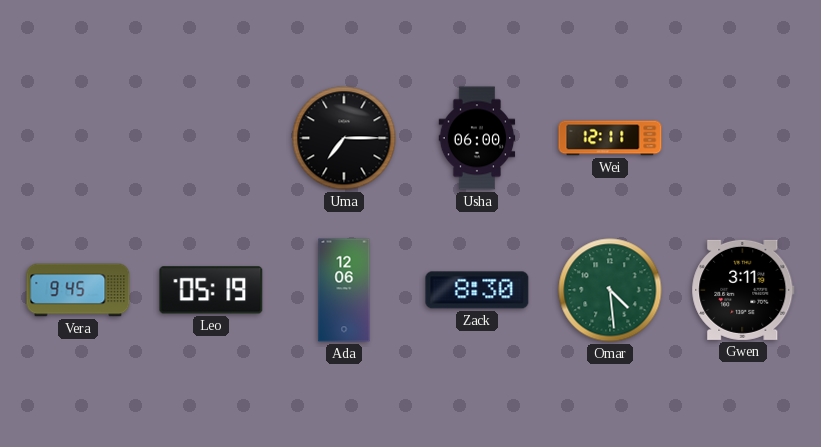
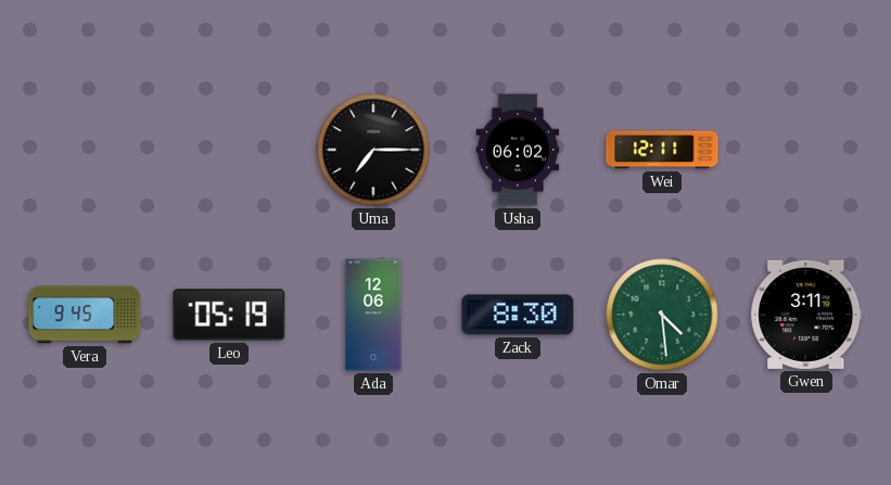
Usha: 06:00 -> 06:02 (518, 150)
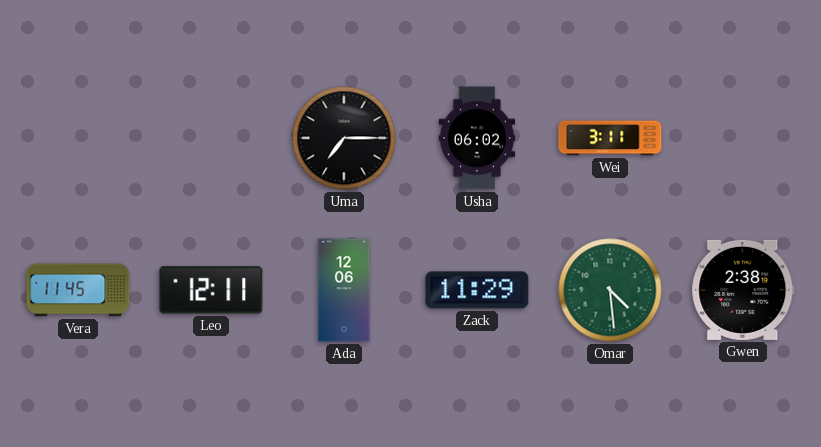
Wei: 12:11 -> 3:11 (610, 138)
Vera: 9:45 -> 11:45 (78, 290)
Leo: 05:19 -> 12:11 (211, 290)
Zack: 8:30 -> 11:29 (477, 290)
Gwen: 3:11 -> 2:38 (743, 290)
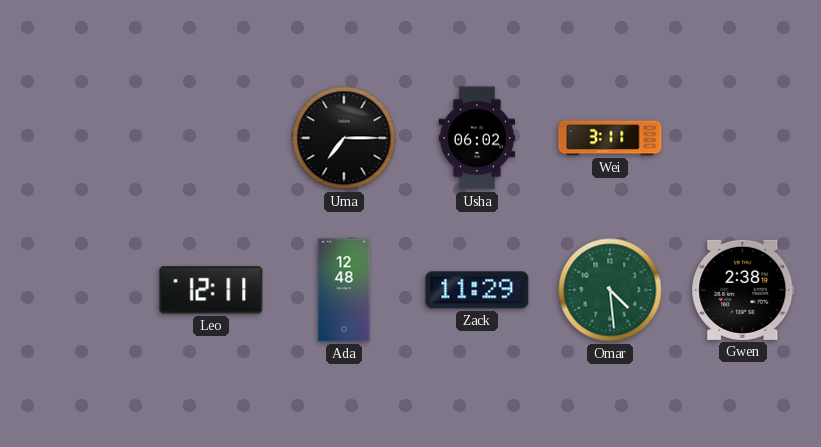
Vera: 11:45 -> none (78, 290)
Ada: 12:06 -> 12:48 (344, 290)
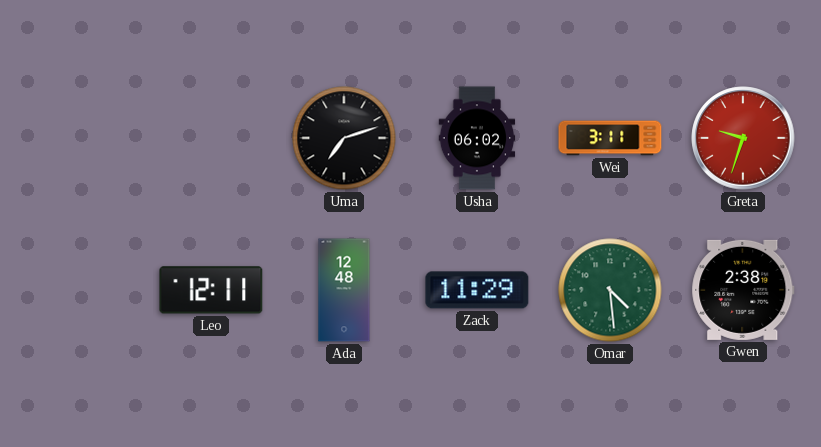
Uma: 7:15 -> 7:12 (344, 138)
Greta: none -> 9:33 (743, 138)
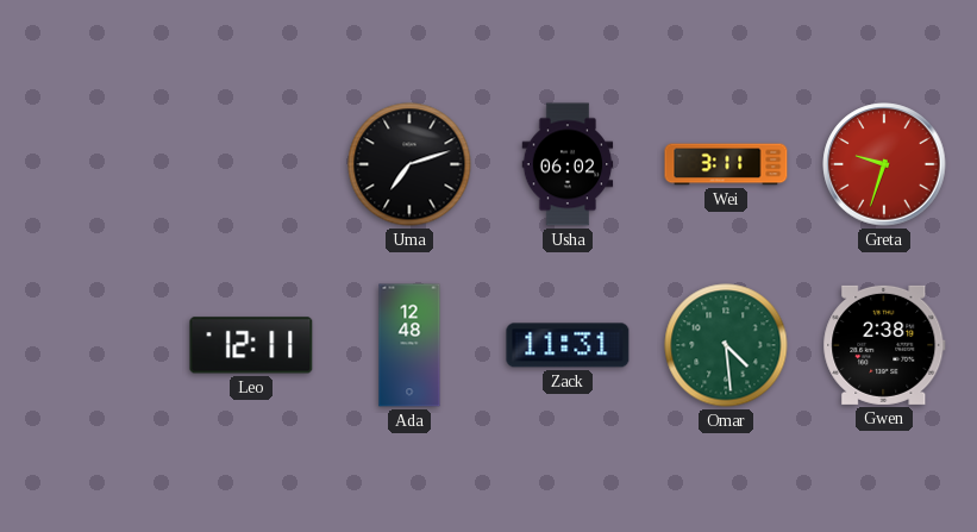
Zack: 11:29 -> 11:31 (568, 345)
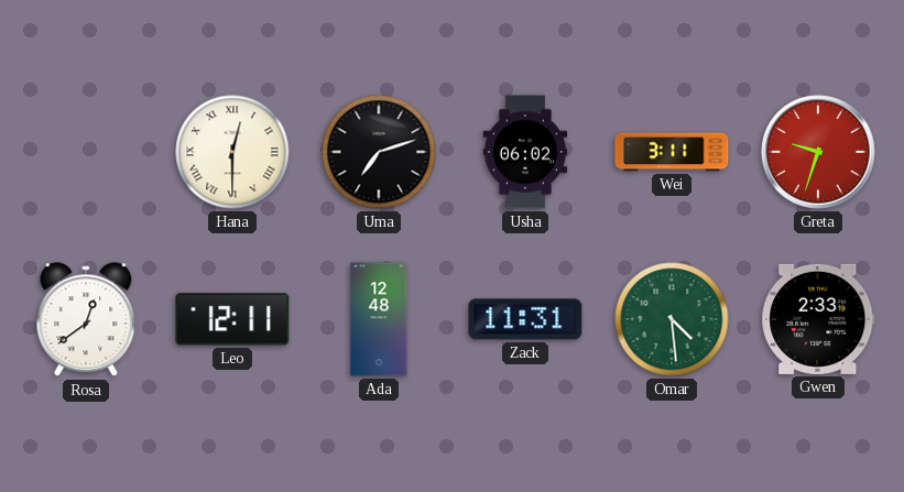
Hana: none -> 12:30 (232, 152)
Rosa: none -> 12:39 (86, 320)
Gwen: 2:38 -> 2:33 (818, 319)
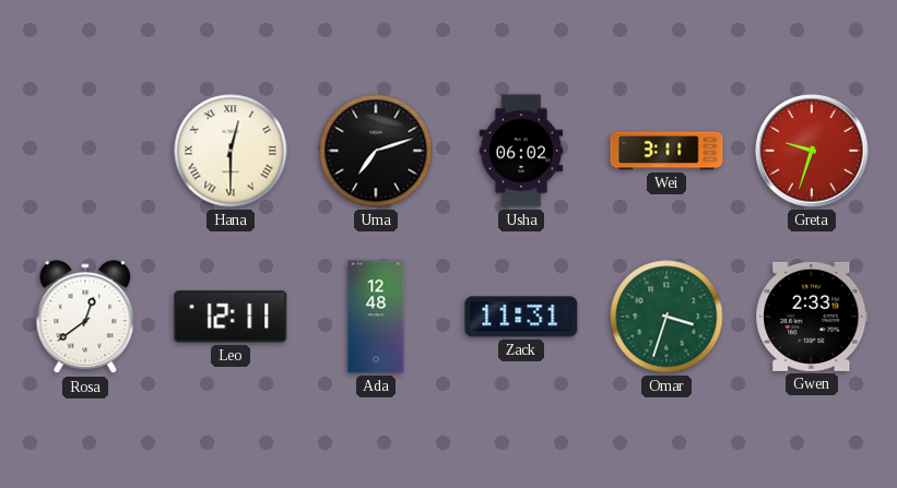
Omar: 4:29 -> 3:33 (666, 317)
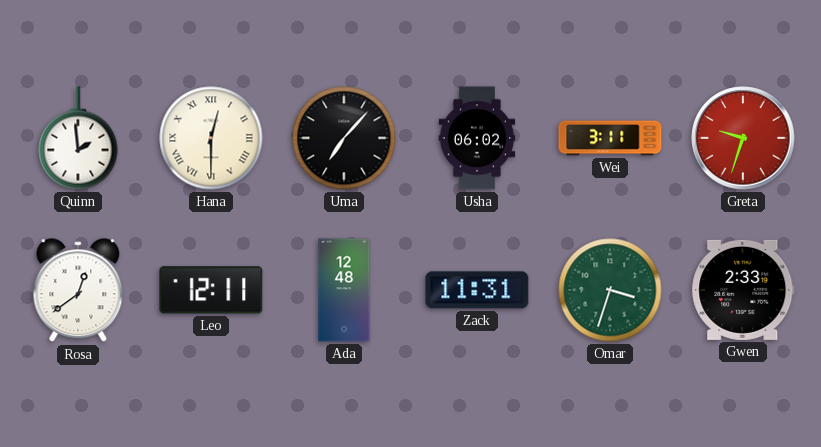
Quinn: none -> 1:59 (78, 138)
Uma: 7:12 -> 7:07 (344, 138)
